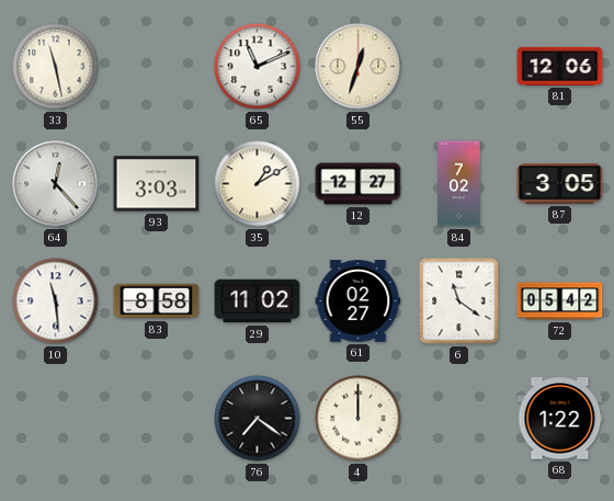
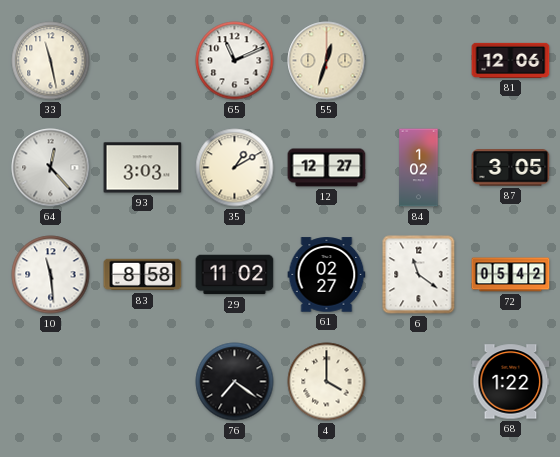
84: 7:02 -> 1:02 (419, 168)
4: 12:00 -> 4:00 (327, 382)
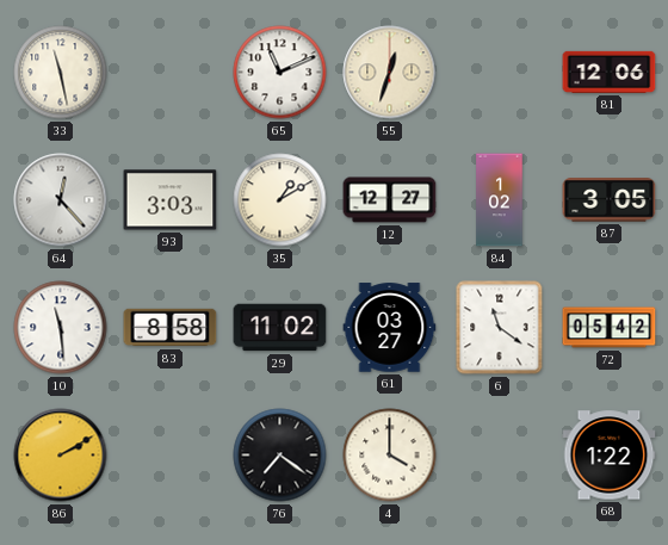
61: 02:27 -> 03:27 (390, 328)
86: none -> 2:10 (61, 456)
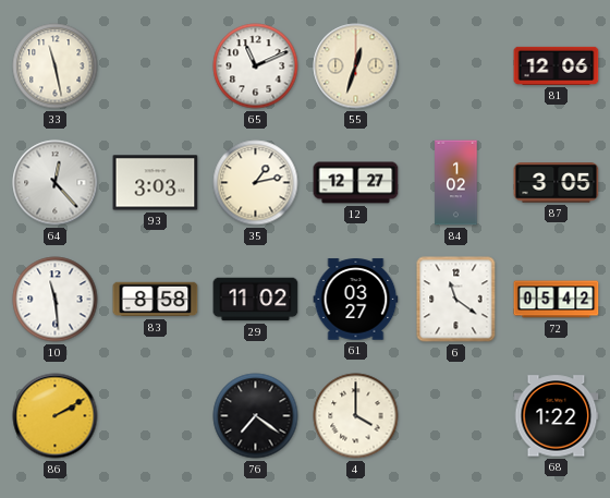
35: 1:10 -> 1:13 (256, 183)
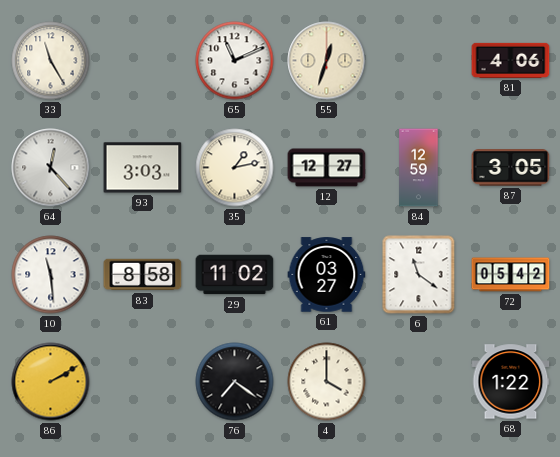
33: 11:28 -> 11:25 (51, 61)
81: 12:06 -> 4:06 (511, 60)
84: 1:02 -> 12:59 (419, 168)
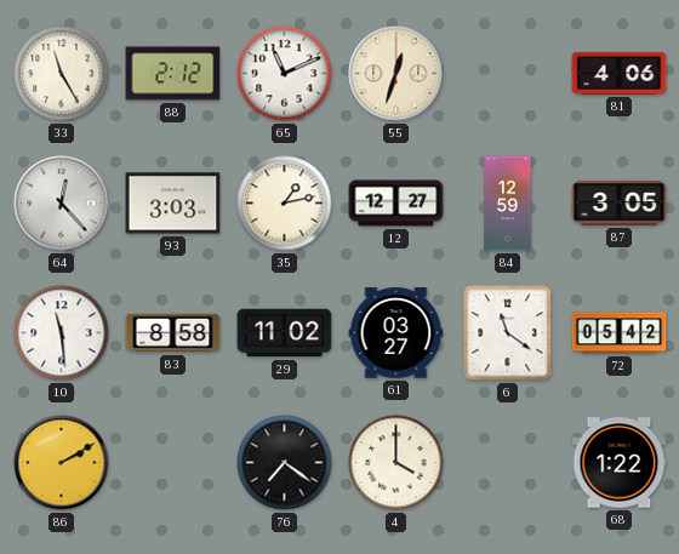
88: none -> 2:12 (173, 74)
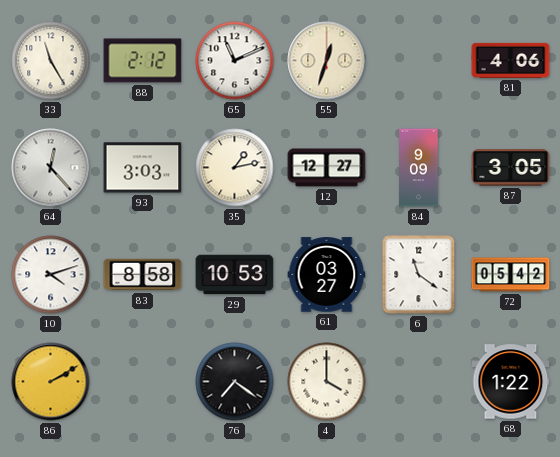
84: 12:59 -> 9:09 (419, 168)
10: 11:29 -> 4:12 (51, 275)
29: 11:02 -> 10:53 (235, 275)
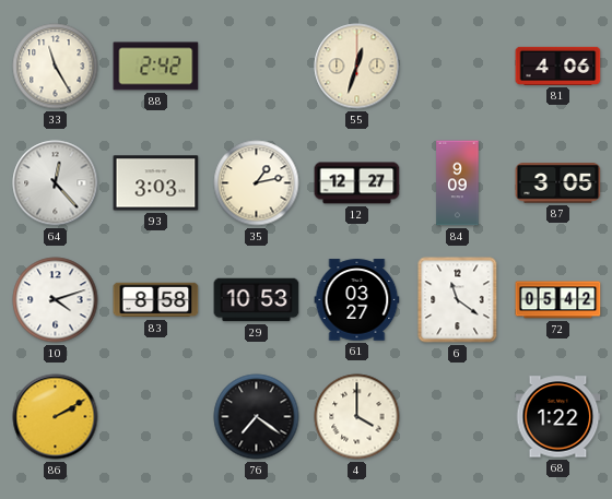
88: 2:12 -> 2:42 (156, 67)
65: 11:11 -> none (235, 61)
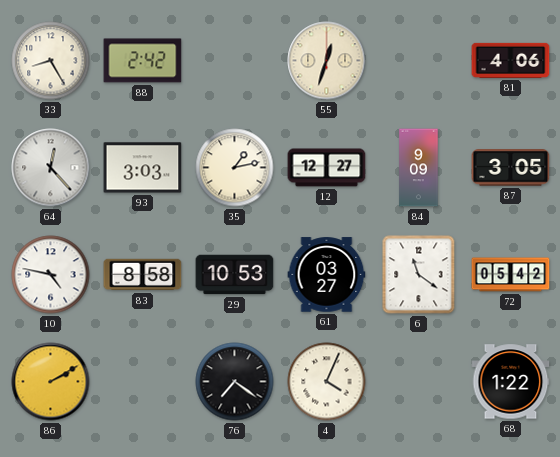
33: 11:25 -> 8:25 (51, 61)
10: 4:12 -> 4:47 (51, 275)
4: 4:00 -> 4:04 (327, 382)
